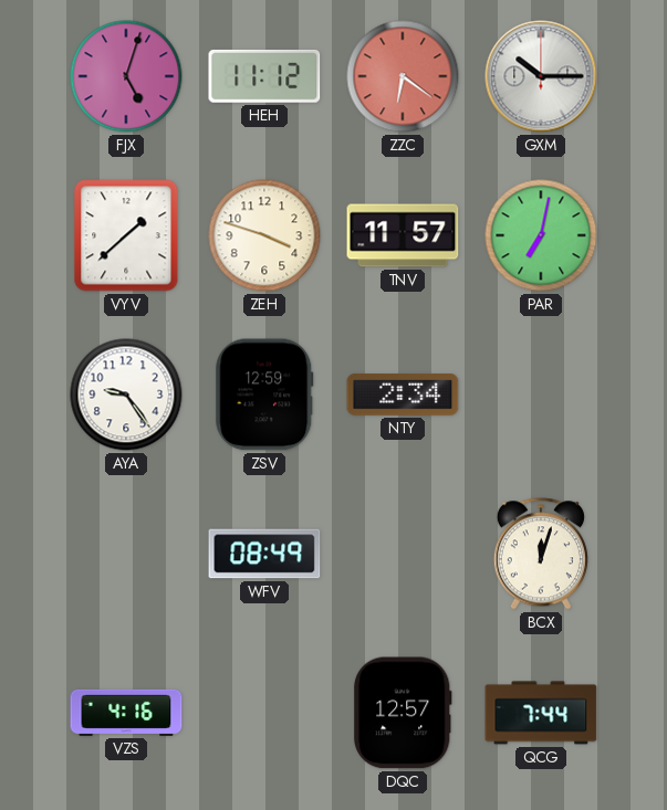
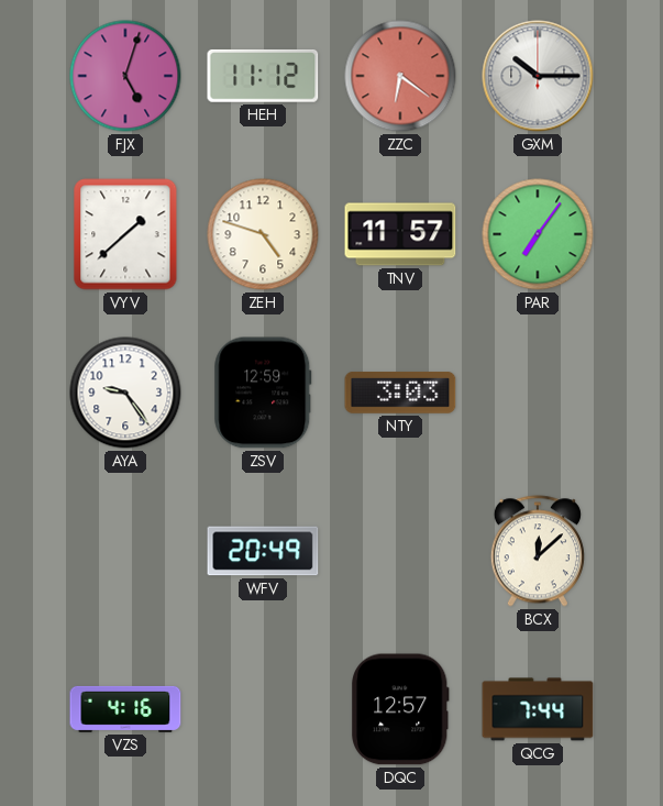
ZEH: 3:48 -> 4:48 (263, 234)
PAR: 7:02 -> 7:06 (538, 234)
NTY: 2:34 -> 3:03 (400, 394)
WFV: 08:49 -> 20:49 (263, 551)
BCX: 12:03 -> 12:08 (538, 551)
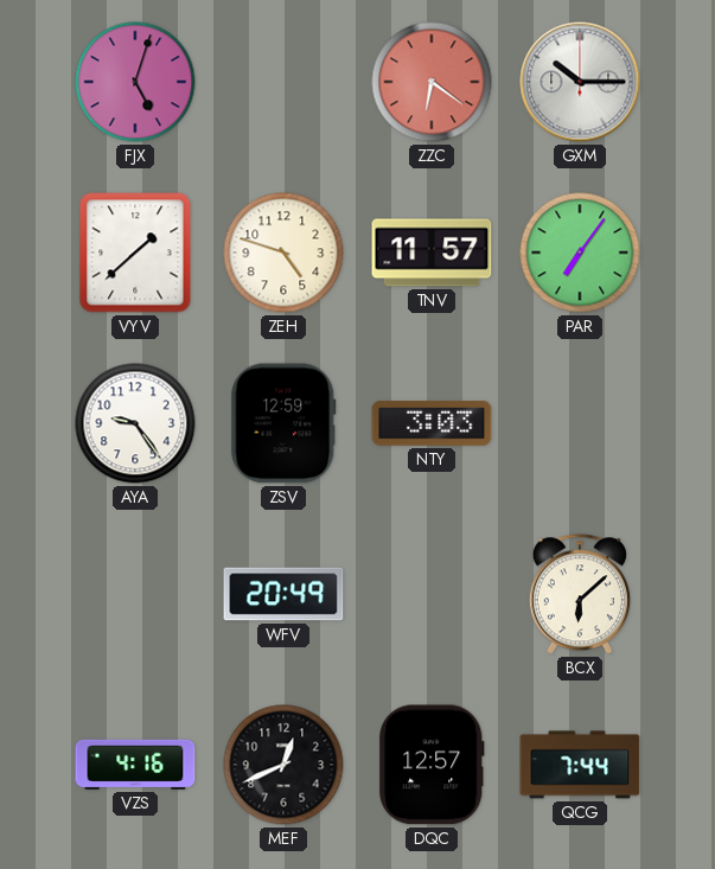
HEH: 11:12 -> none (263, 76)
BCX: 12:08 -> 6:08 (580, 594)
MEF: none -> 12:41 (283, 765)
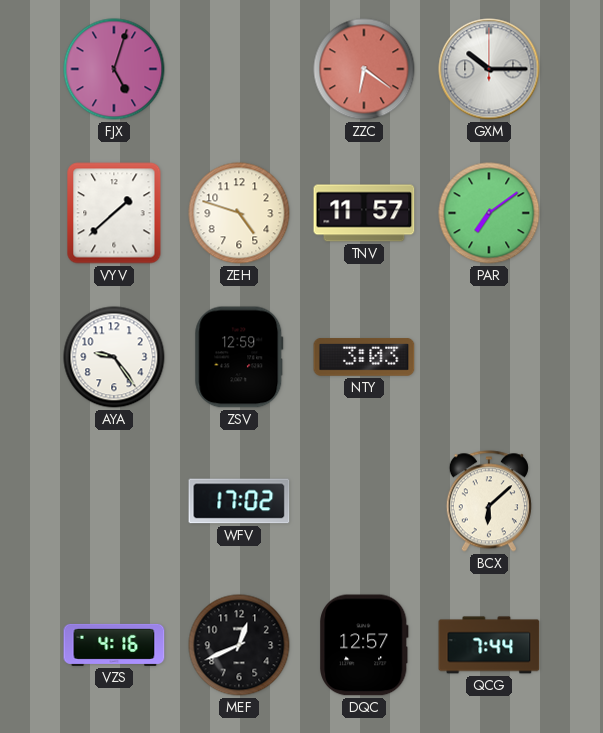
PAR: 7:06 -> 7:09 (489, 213)
WFV: 20:49 -> 17:02 (239, 501)
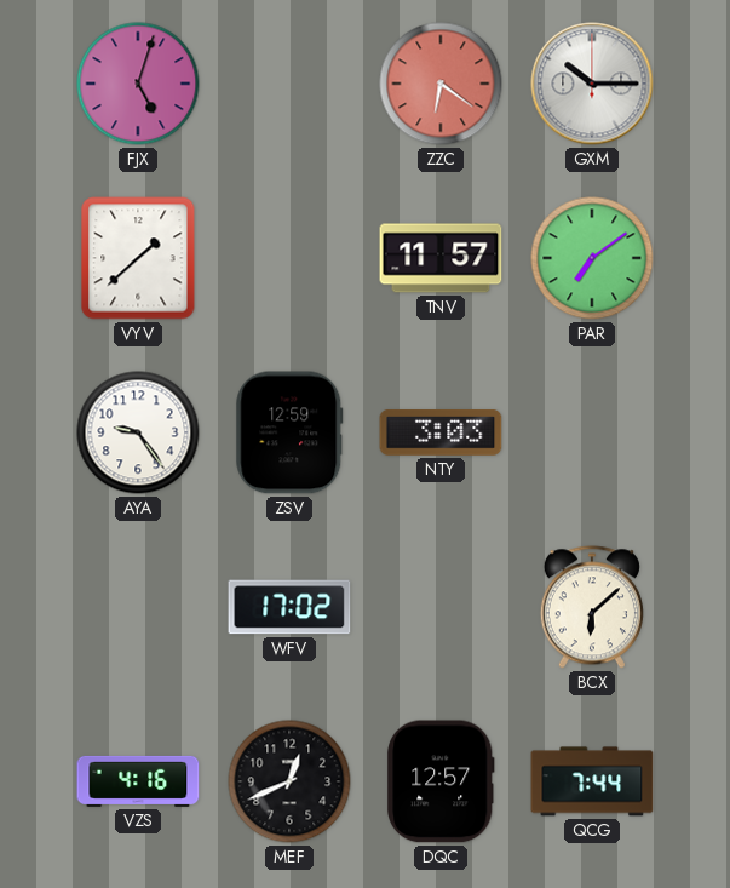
ZEH: 4:48 -> none (239, 213)
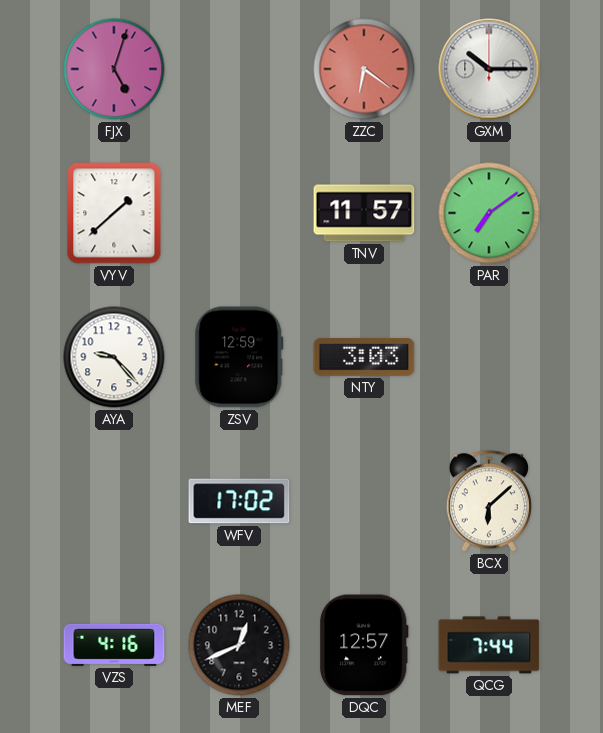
AYA: 9:24 -> 9:23 (114, 357)
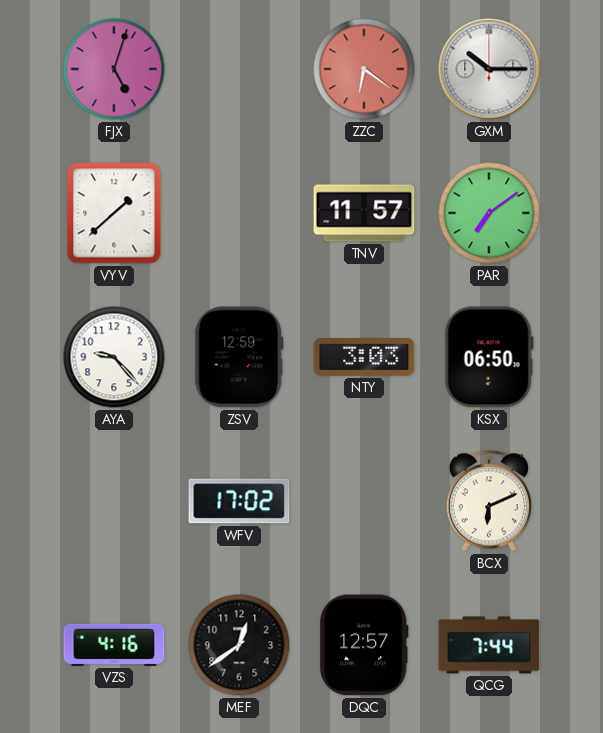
KSX: none -> 06:50 (489, 357)
BCX: 6:08 -> 6:11 (489, 501)
MEF: 12:41 -> 12:39 (239, 645)
